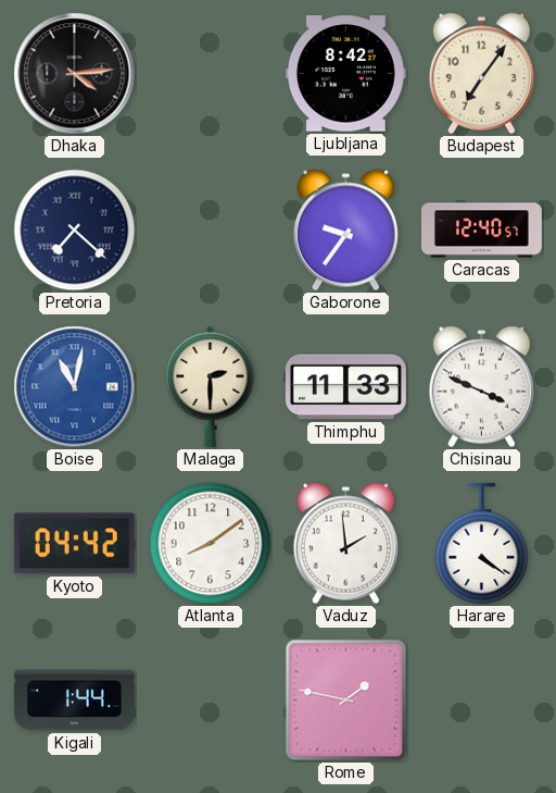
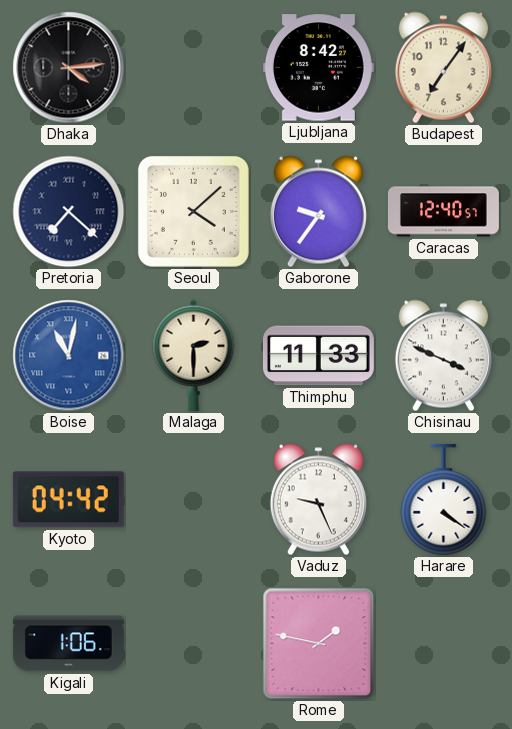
Seoul: none -> 4:08 (193, 211)
Atlanta: 8:09 -> none (211, 544)
Vaduz: 1:59 -> 9:26 (318, 500)
Kigali: 1:44 -> 1:06 (68, 644)
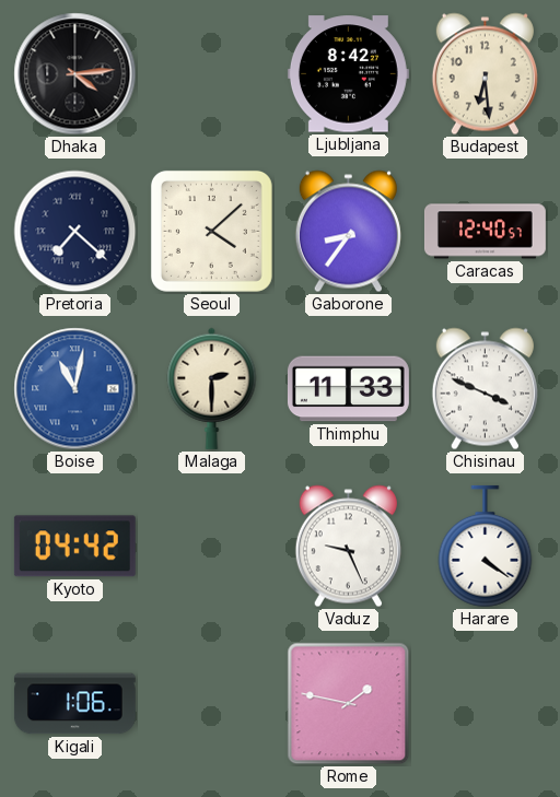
Budapest: 7:06 -> 6:29 (485, 74)
Gaborone: 9:36 -> 8:36 (348, 232)
